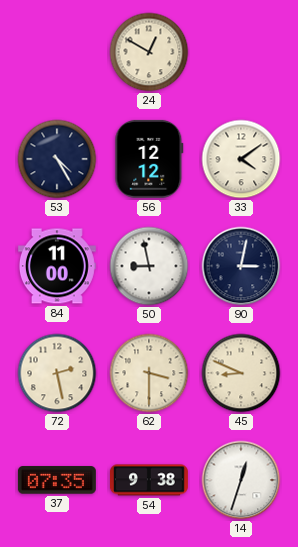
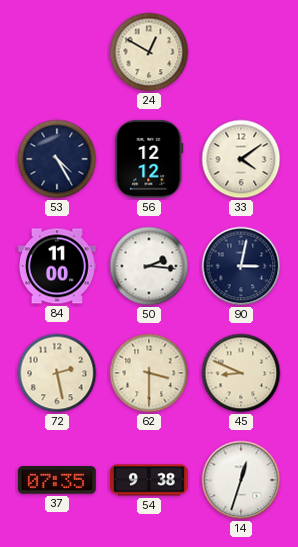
50: 8:58 -> 2:16 (149, 266)
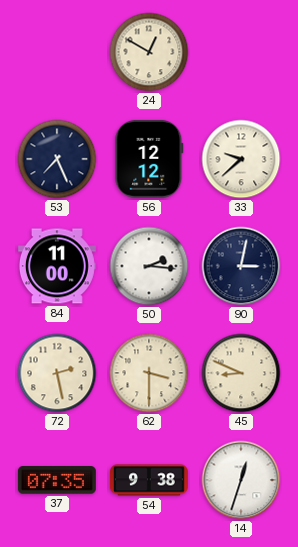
53: 4:25 -> 7:26 (57, 159)
33: 4:09 -> 9:38 (241, 159)
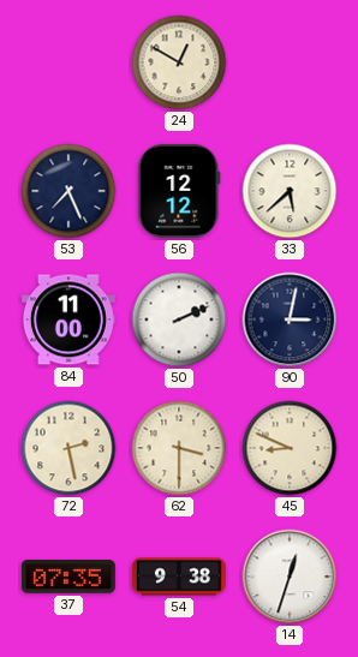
33: 9:38 -> 5:38 (290, 191)
50: 2:16 -> 2:11 (179, 319)
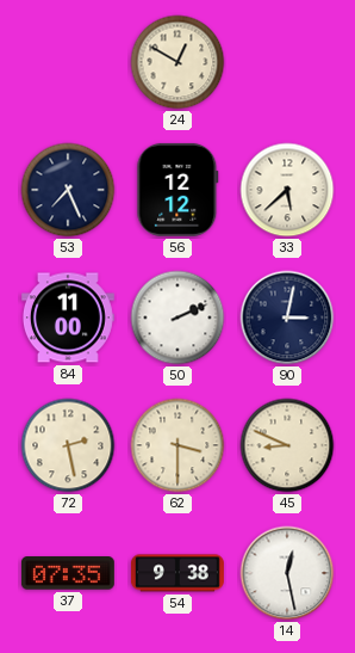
14: 12:33 -> 12:28 (287, 573)
